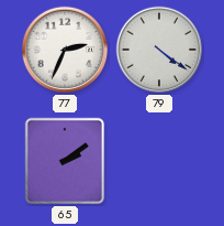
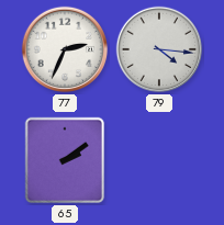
79: 4:21 -> 4:16 (159, 49)
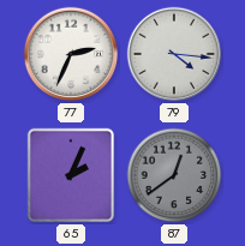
65: 2:09 -> 2:04 (71, 175)
87: none -> 12:39 (174, 175)
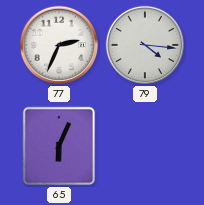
65: 2:04 -> 6:04 (59, 146)
87: 12:39 -> none (174, 175)
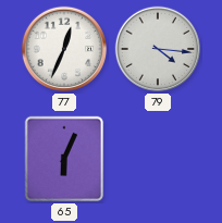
77: 2:34 -> 12:34 (64, 49)
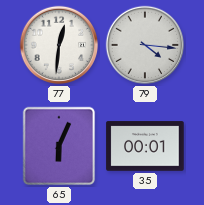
77: 12:34 -> 12:31 (59, 45)
35: none -> 00:01 (145, 146)
